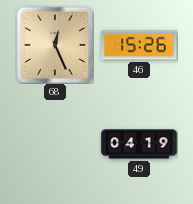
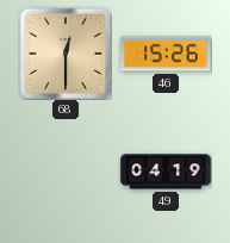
68: 12:26 -> 12:30 (66, 54)
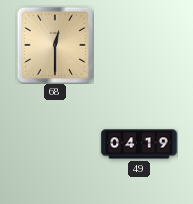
46: 15:26 -> none (166, 54)
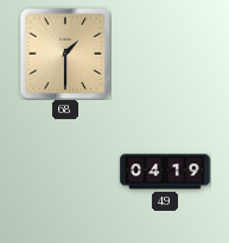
68: 12:30 -> 1:30 (65, 54)
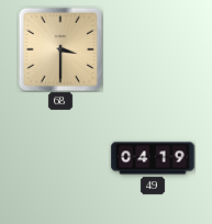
68: 1:30 -> 3:30 (60, 49)
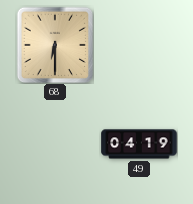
68: 3:30 -> 6:30 (55, 45)
